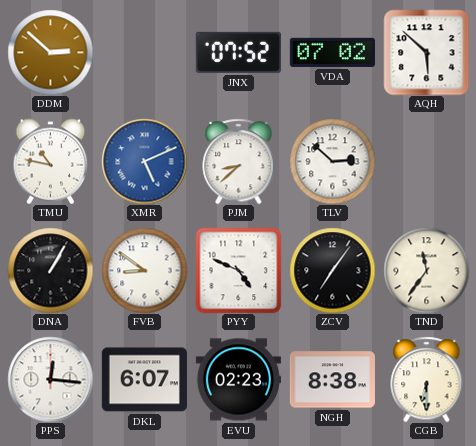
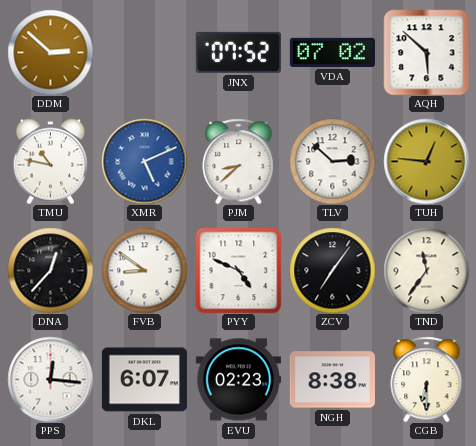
TUH: none -> 12:46 (426, 161)
DNA: 1:05 -> 12:37 (50, 270)
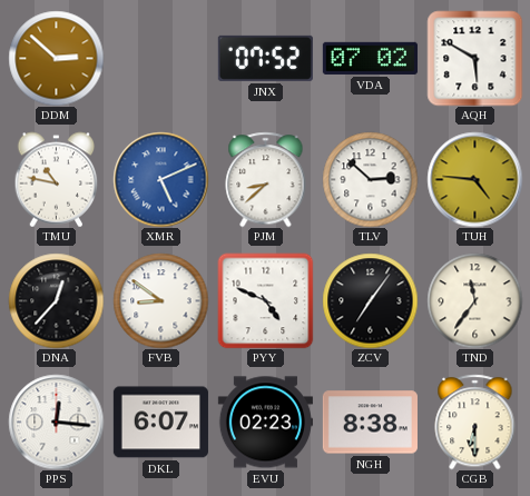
AQH: 5:52 -> 5:50 (474, 58)
TUH: 12:46 -> 4:46 (474, 179)
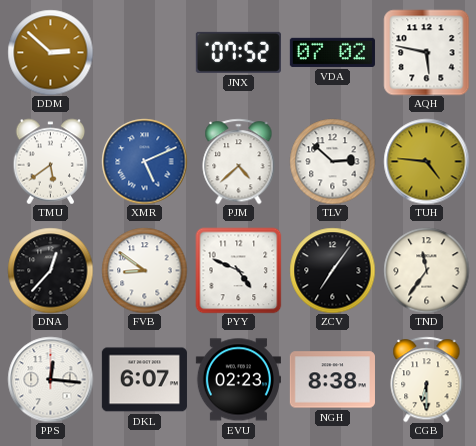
AQH: 5:50 -> 5:47 (426, 52)
TMU: 10:47 -> 5:39 (51, 161)
PJM: 8:38 -> 4:38 (239, 161)
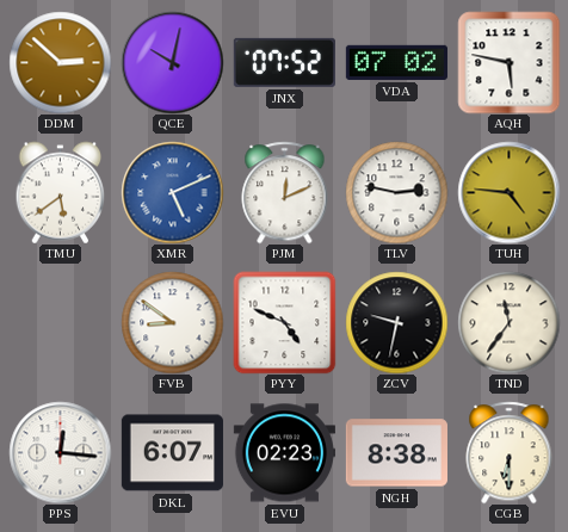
QCE: none -> 10:02 (172, 62)
PJM: 4:38 -> 12:11 (285, 192)
TLV: 2:52 -> 2:47 (396, 192)
DNA: 12:37 -> none (50, 270)
ZCV: 7:06 -> 9:32 (396, 322)
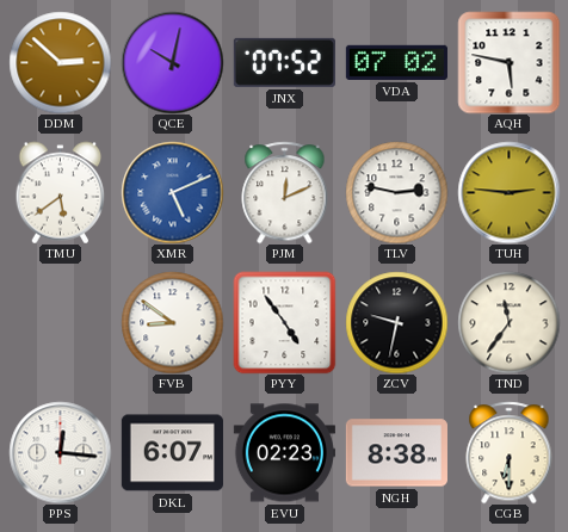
TUH: 4:46 -> 2:46 (508, 192)
PYY: 4:49 -> 4:54 (284, 322)
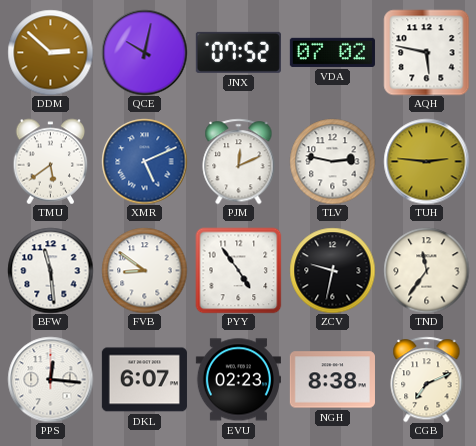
BFW: none -> 11:29 (50, 270)
CGB: 6:30 -> 7:11 (427, 379)
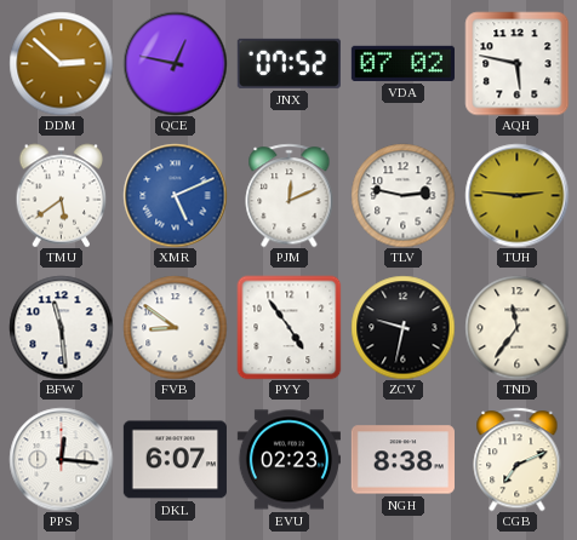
QCE: 10:02 -> 12:47 (175, 63)
